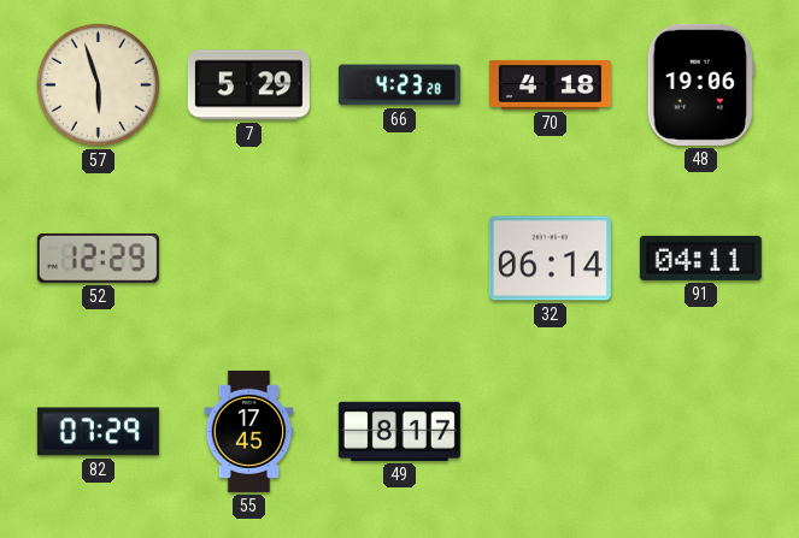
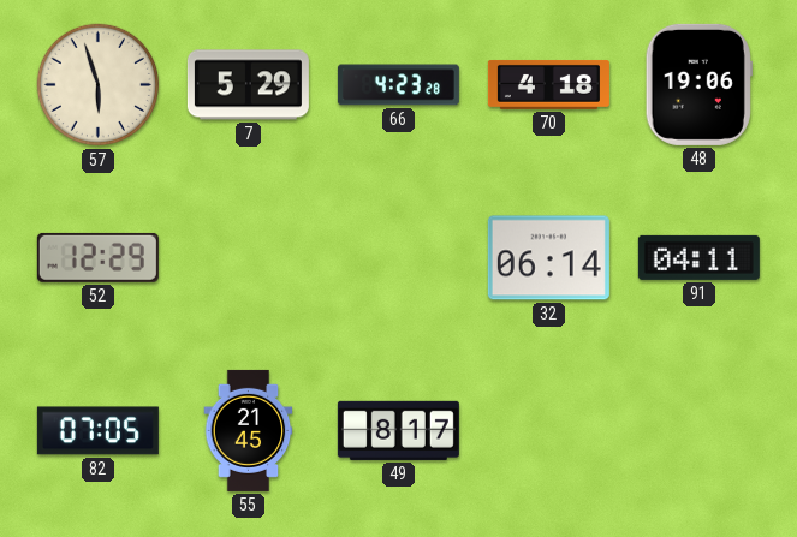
82: 07:29 -> 07:05 (97, 431)
55: 17:45 -> 21:45 (249, 430)
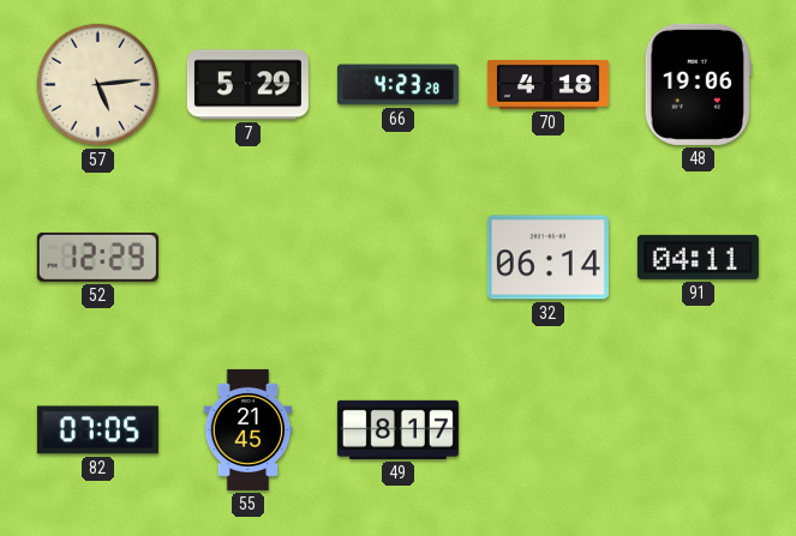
57: 5:57 -> 5:14 (98, 85)
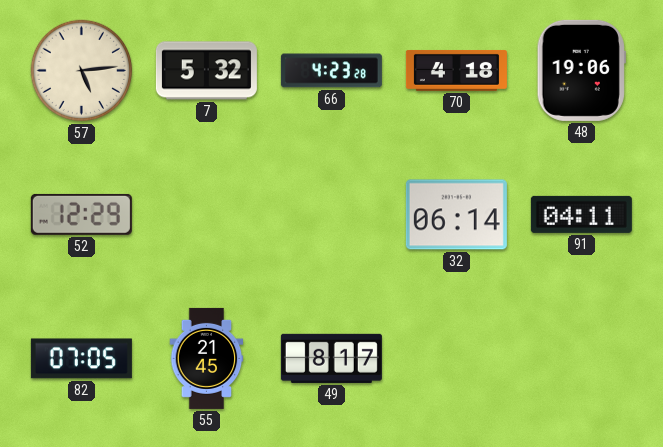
7: 5:29 -> 5:32 (206, 71)
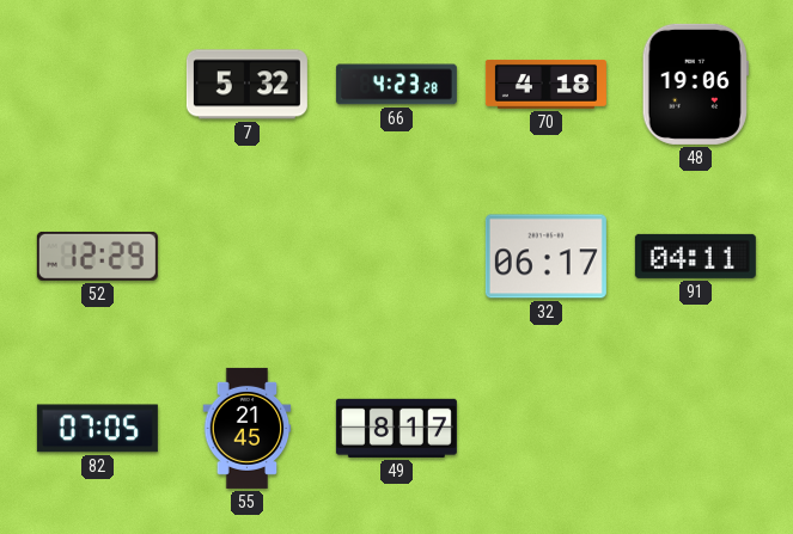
57: 5:14 -> none (82, 71)
32: 06:14 -> 06:17 (545, 257)
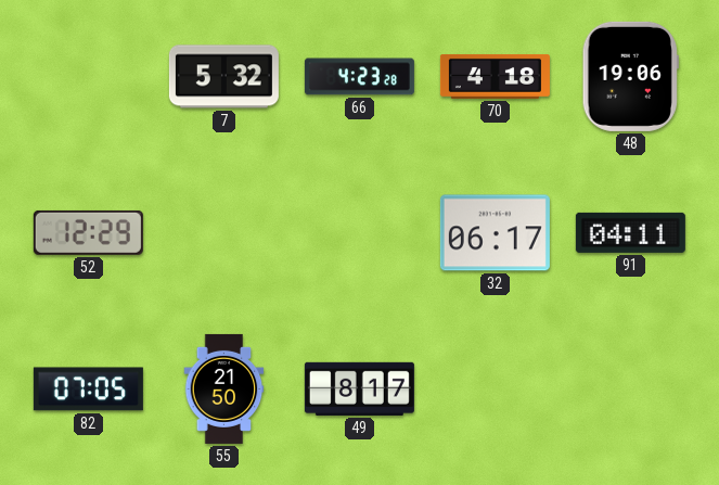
55: 21:45 -> 21:50 (224, 388)
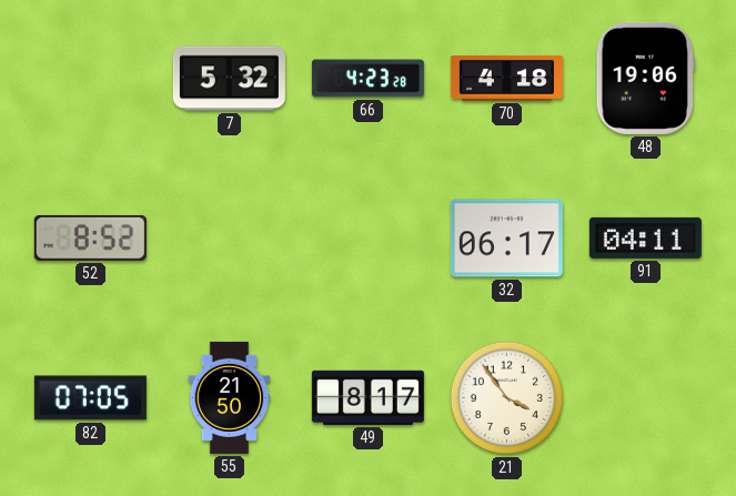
52: 12:29 -> 8:52 (90, 237)
21: none -> 3:54 (507, 398)
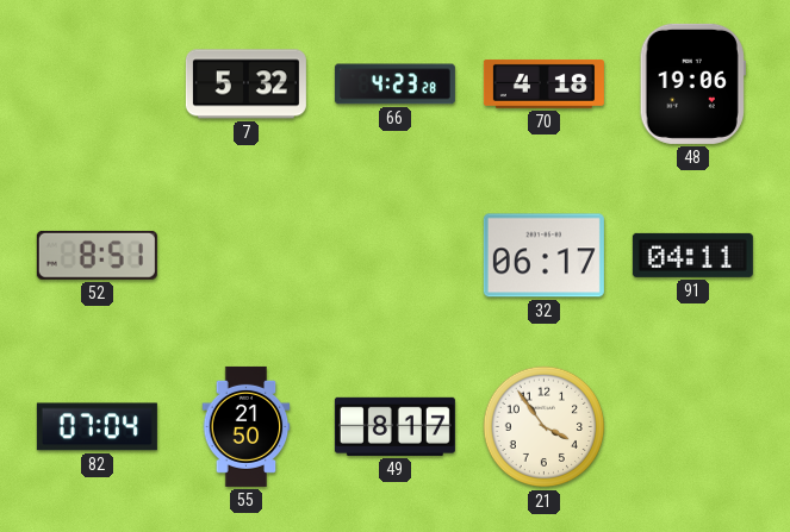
52: 8:52 -> 8:51 (97, 255)
82: 07:05 -> 07:04 (97, 427)
